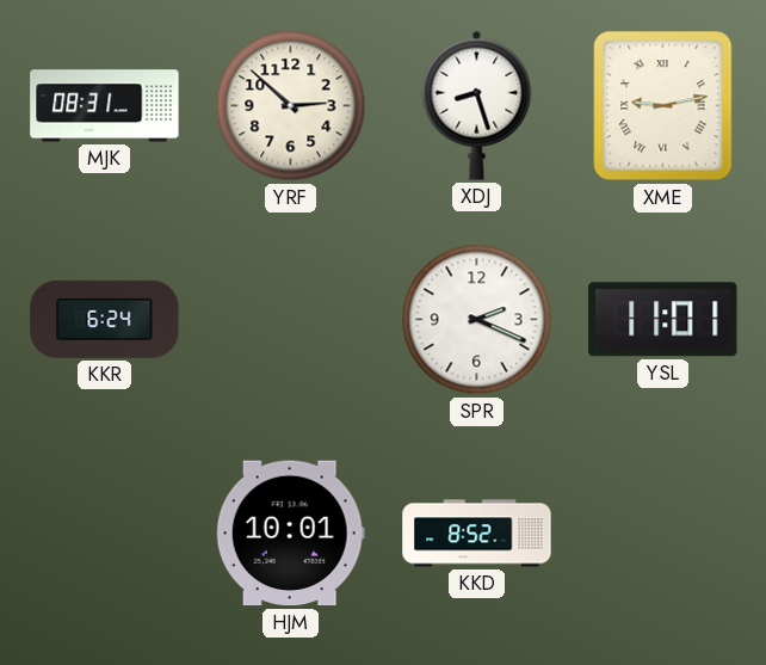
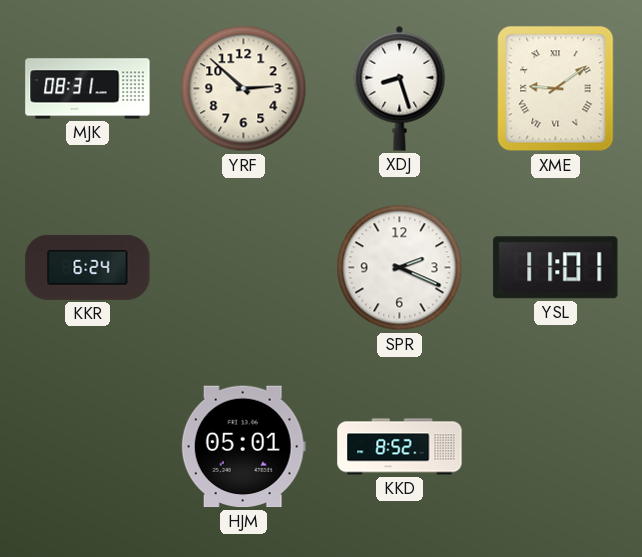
XME: 9:13 -> 9:09 (556, 89)
HJM: 10:01 -> 05:01 (243, 447)
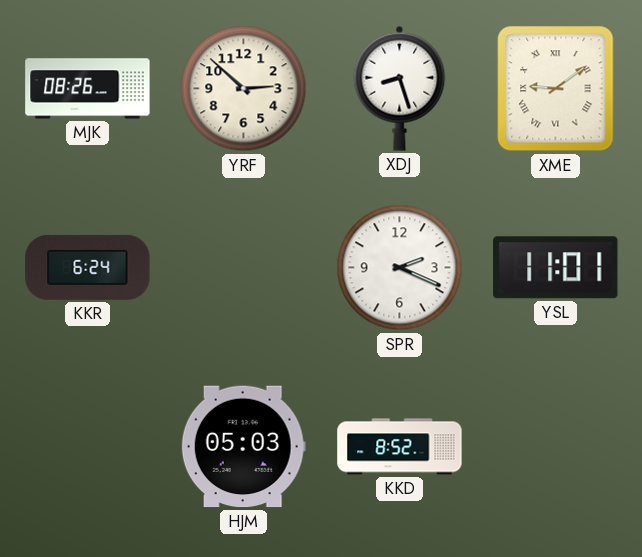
MJK: 08:31 -> 08:26 (88, 89)
HJM: 05:01 -> 05:03 (243, 447)
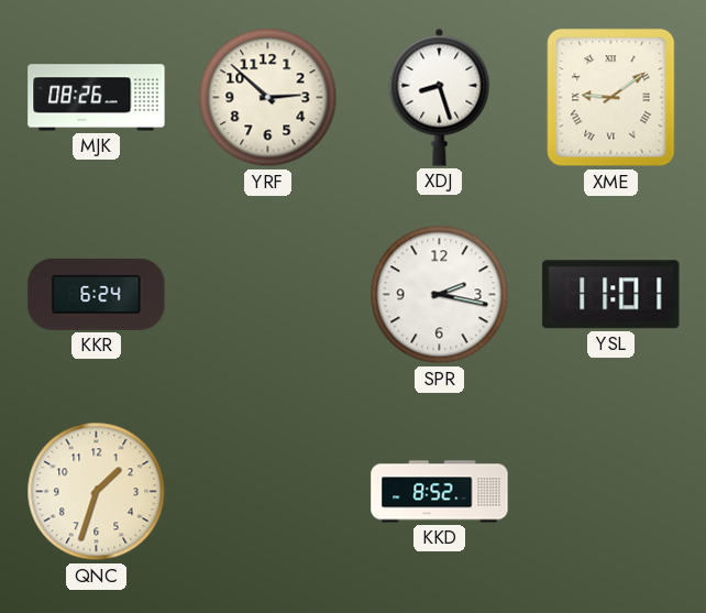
SPR: 2:19 -> 2:17 (440, 295)
QNC: none -> 1:33 (97, 492)
HJM: 05:03 -> none (243, 447)
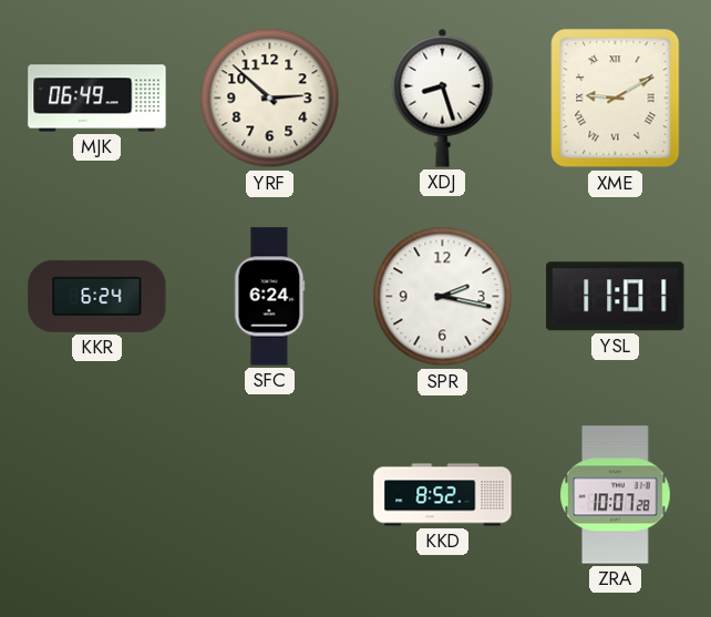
MJK: 08:26 -> 06:49 (97, 99)
XME: 9:09 -> 9:10 (616, 99)
SFC: none -> 6:24 (270, 297)
QNC: 1:33 -> none (97, 492)
ZRA: none -> 10:07 (616, 495)
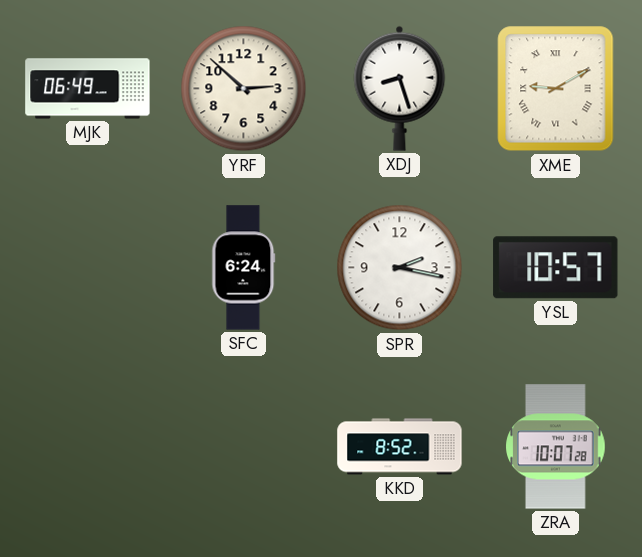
KKR: 6:24 -> none (97, 296)
YSL: 11:01 -> 10:57 (556, 268)
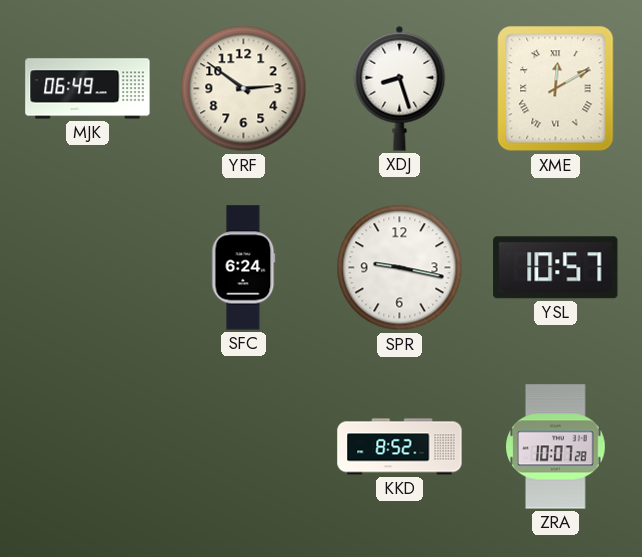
YRF: 2:52 -> 2:51 (244, 89)
XME: 9:10 -> 12:10 (556, 89)
SPR: 2:17 -> 9:17 (400, 268)
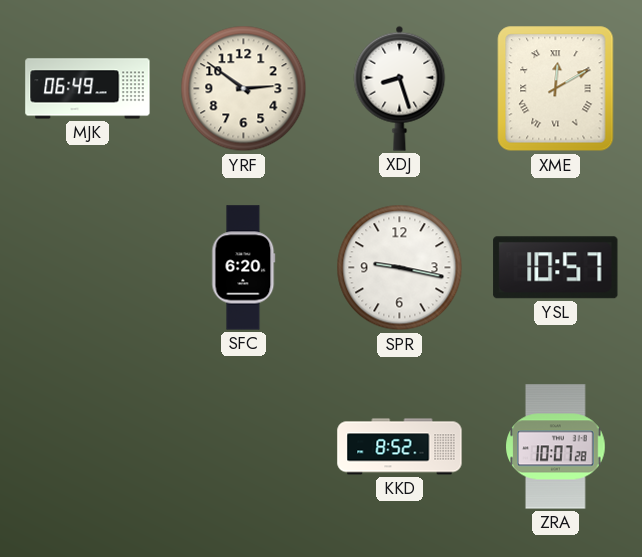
SFC: 6:24 -> 6:20 (244, 268)
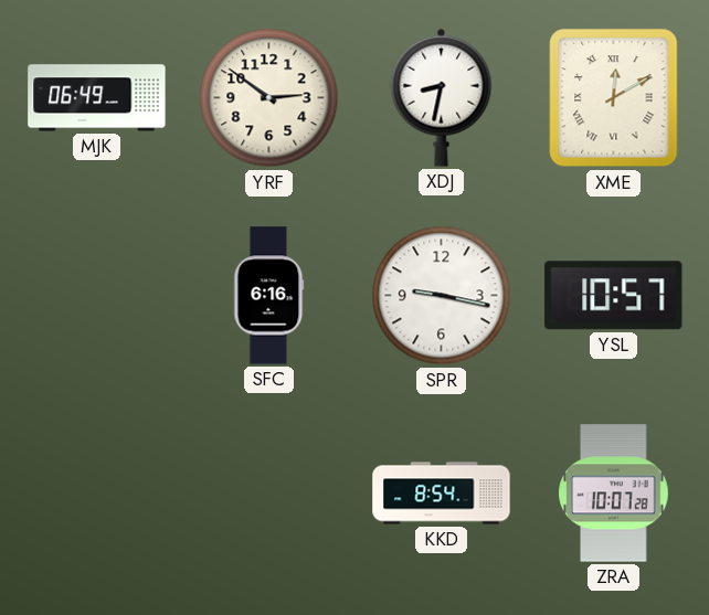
XDJ: 8:27 -> 8:32 (442, 97)
SFC: 6:20 -> 6:16 (269, 296)
KKD: 8:52 -> 8:54 (442, 494)
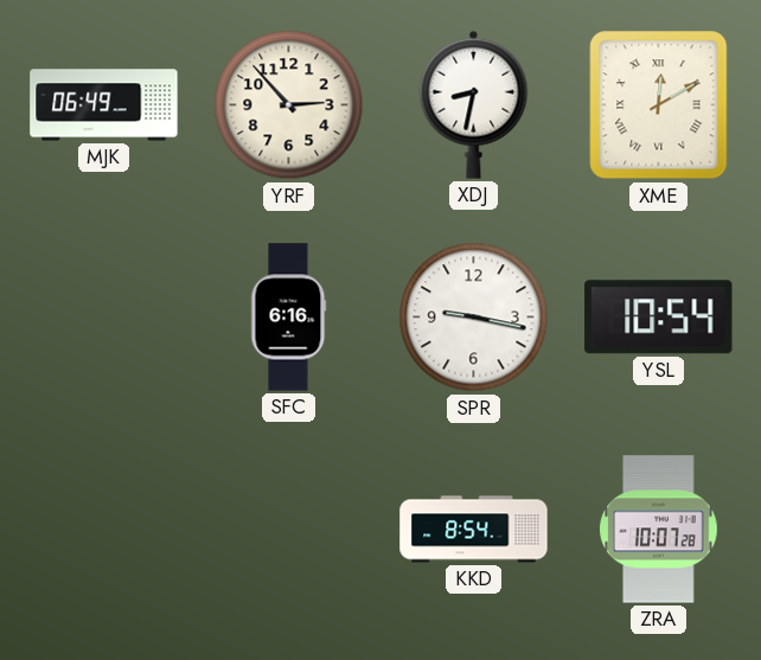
YRF: 2:51 -> 2:53 (289, 105)
YSL: 10:57 -> 10:54 (659, 318)
